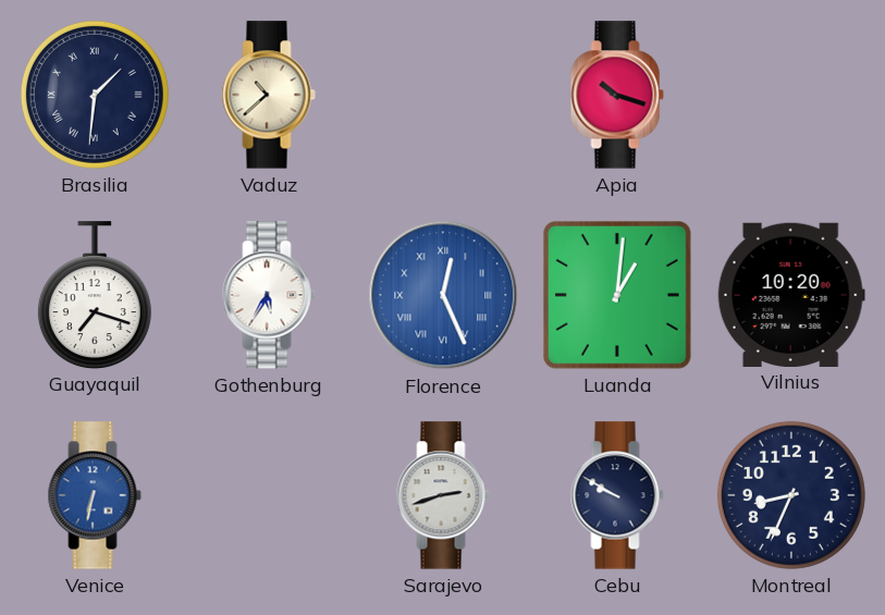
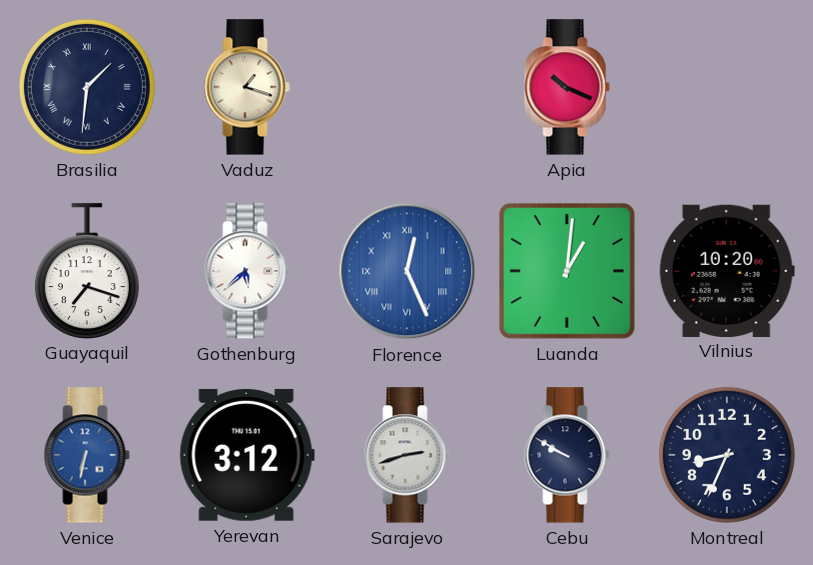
Vaduz: 10:38 -> 1:18 (247, 87)
Apia: 10:18 -> 10:19 (567, 87)
Gothenburg: 5:35 -> 5:38 (247, 271)
Yerevan: none -> 3:12 (247, 455)
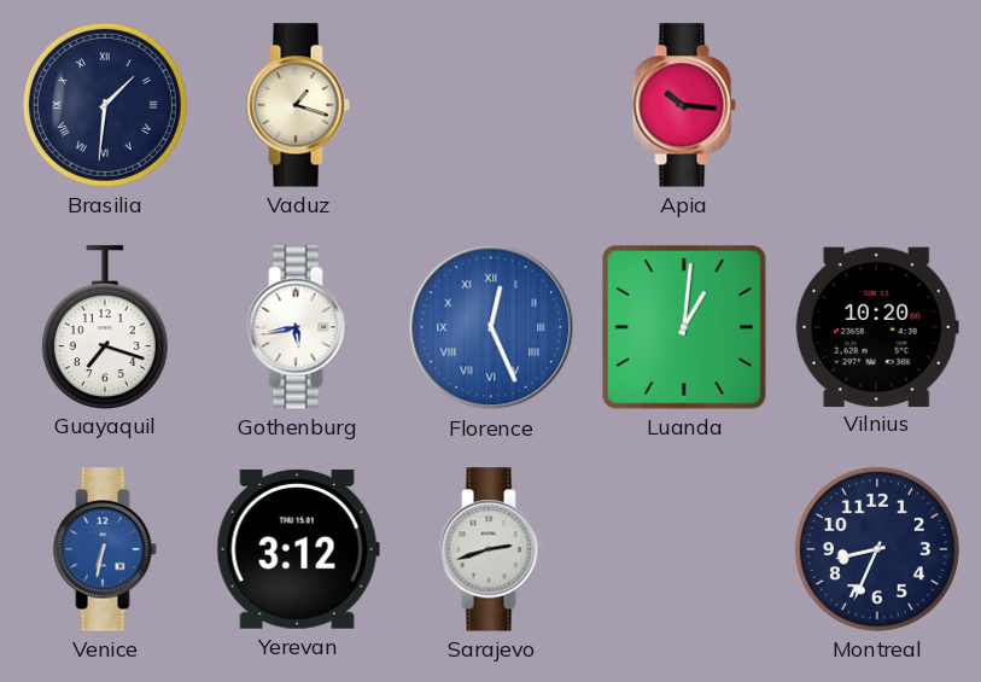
Apia: 10:19 -> 10:16 (684, 105)
Gothenburg: 5:38 -> 5:43 (298, 327)
Cebu: 9:50 -> none (567, 455)
